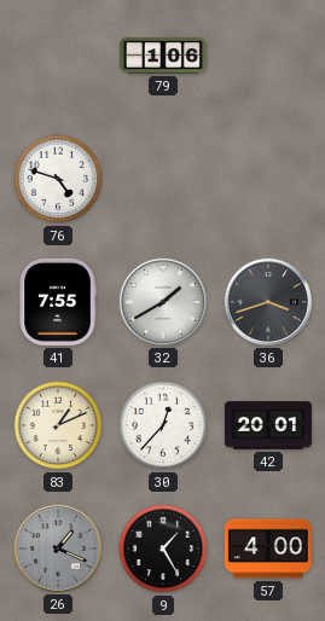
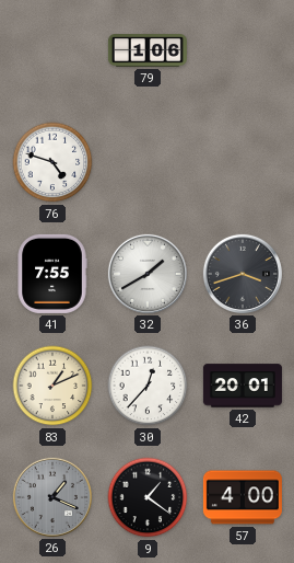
9: 1:25 -> 1:21 (148, 497)
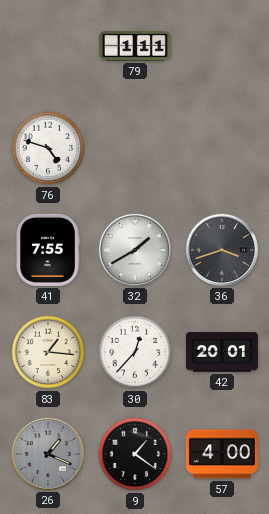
79: 1:06 -> 1:11 (135, 46)
83: 1:11 -> 1:16 (48, 352)
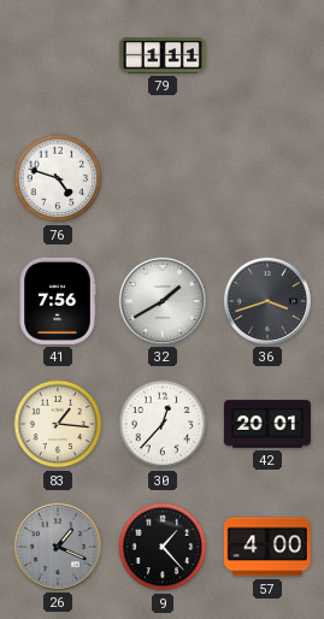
41: 7:55 -> 7:56 (58, 301)
9: 1:21 -> 1:23 (163, 547)
